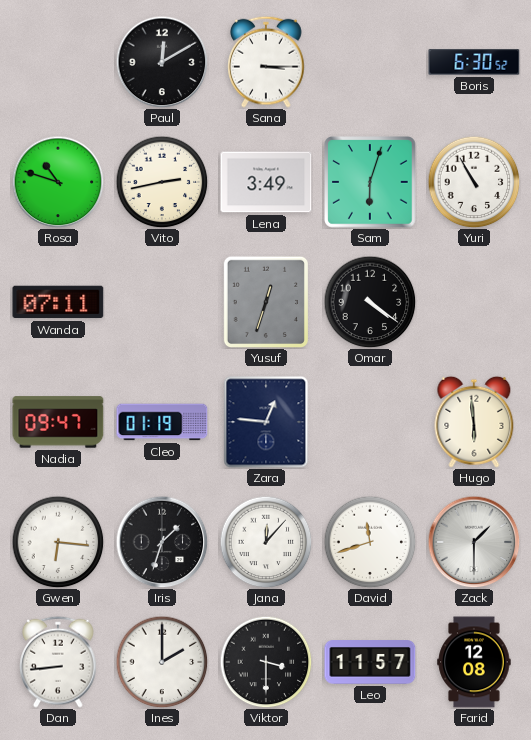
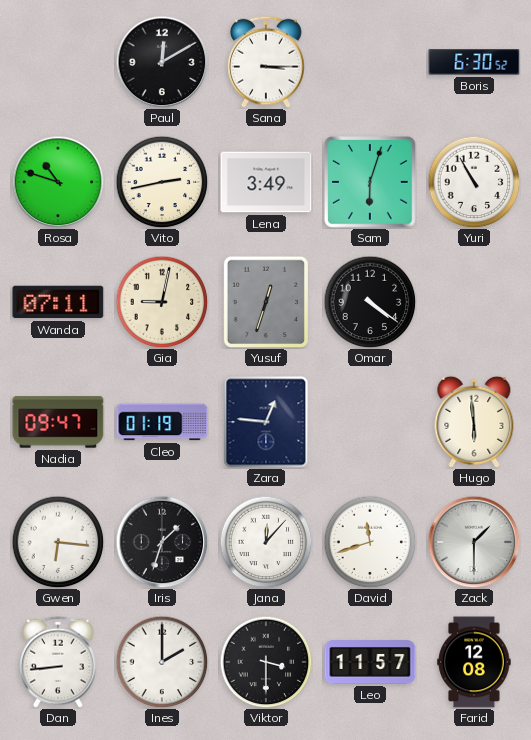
Gia: none -> 9:02 (162, 302)
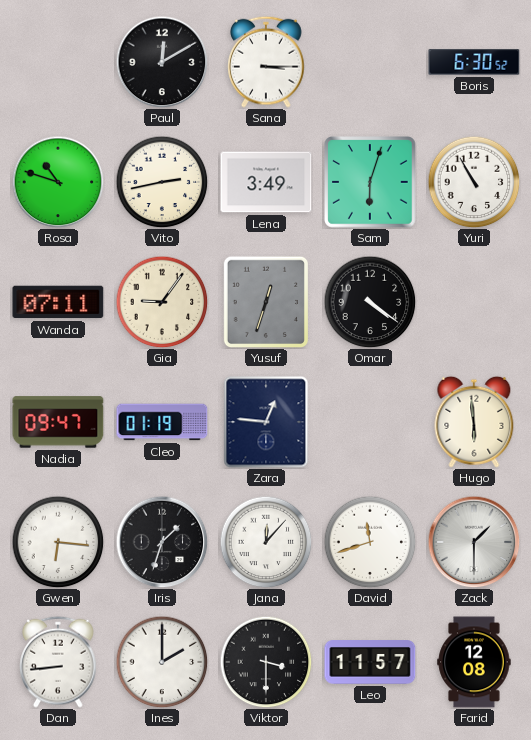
Gia: 9:02 -> 9:06 (162, 302)
